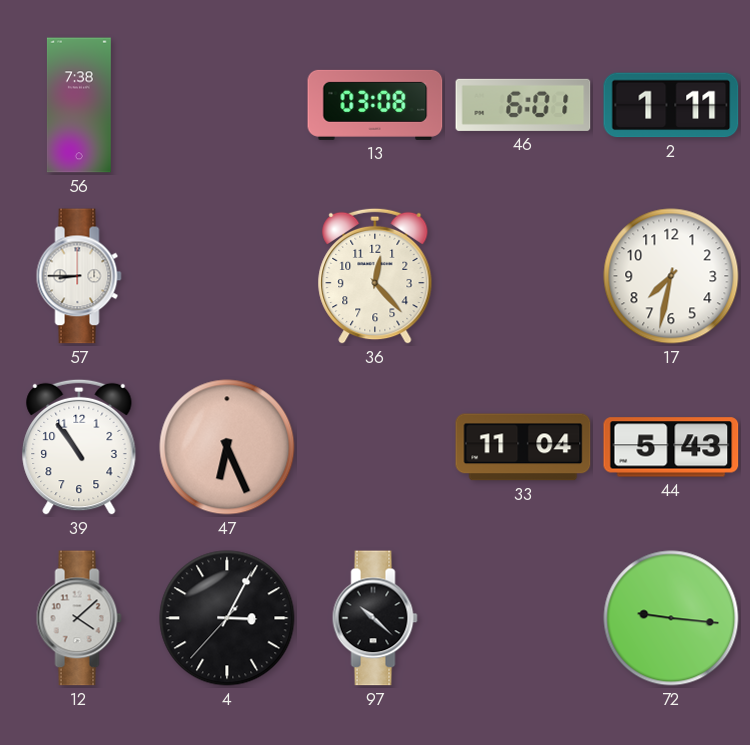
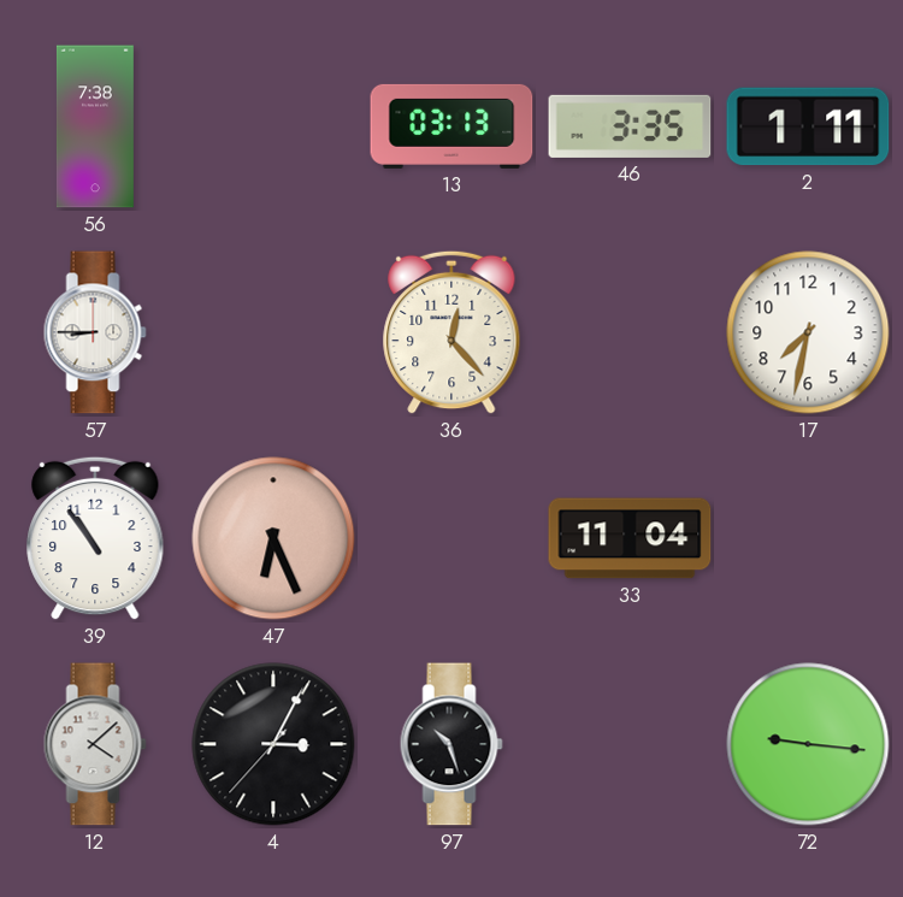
13: 03:08 -> 03:13 (451, 126)
46: 6:01 -> 3:35 (630, 126)
44: 5:43 -> none (671, 447)
97: 10:22 -> 10:27 (451, 744)
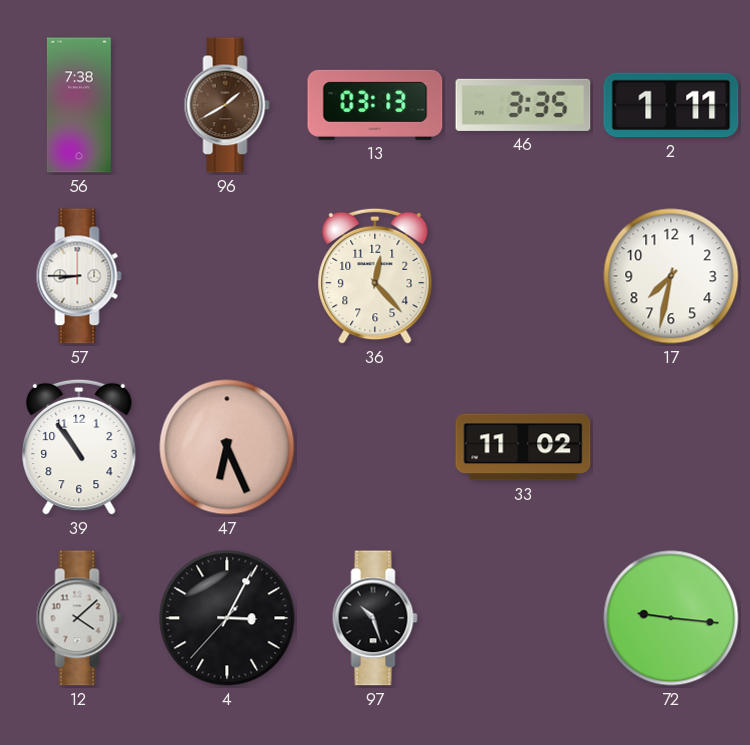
96: none -> 1:40 (227, 105)
33: 11:04 -> 11:02 (523, 447)
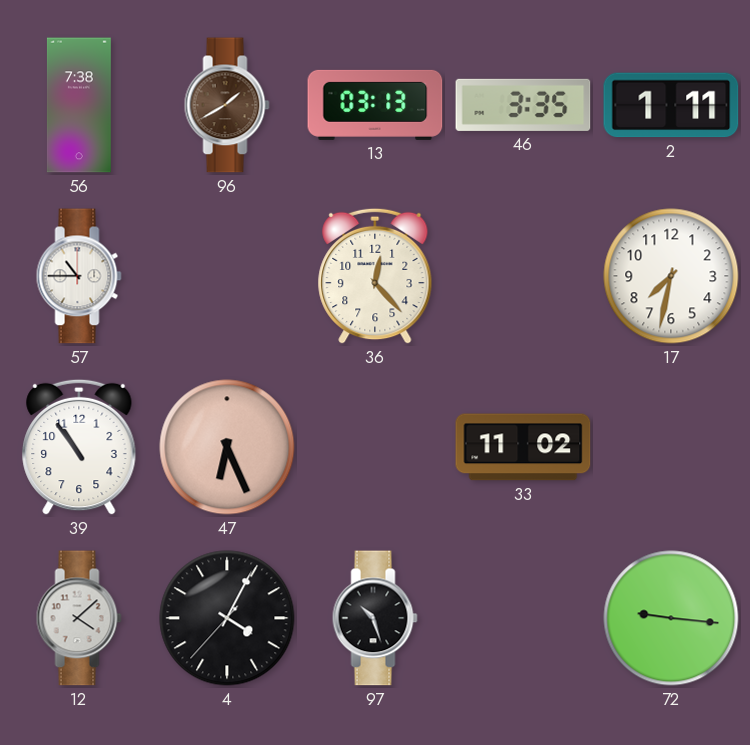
57: 8:45 -> 10:45 (79, 276)
4: 3:04 -> 4:04 (227, 618)
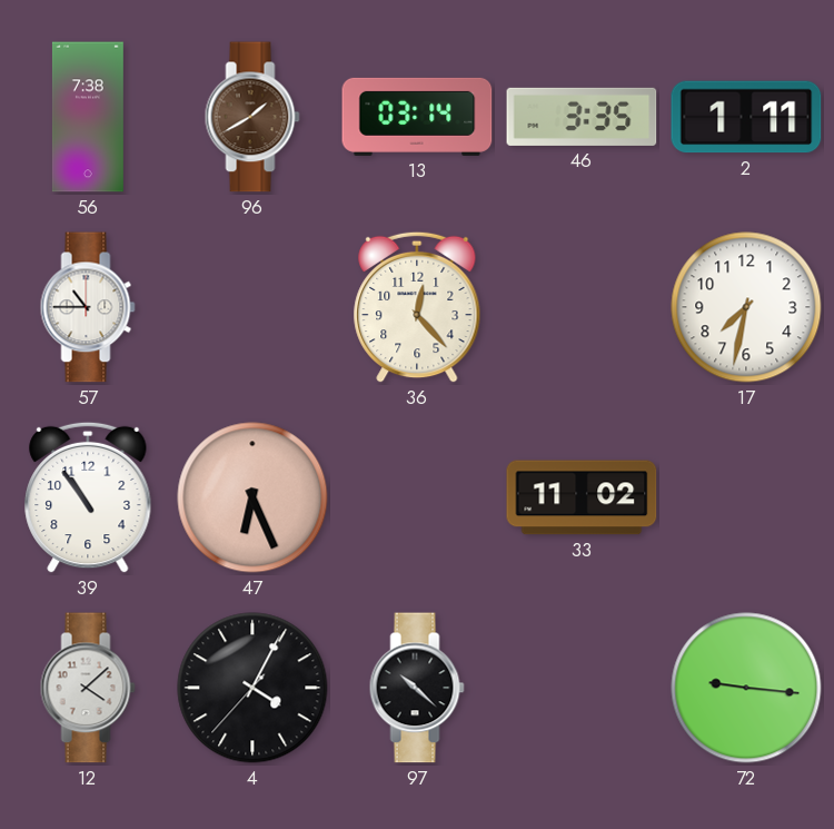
13: 03:13 -> 03:14 (417, 117)
97: 10:27 -> 10:22 (417, 688)
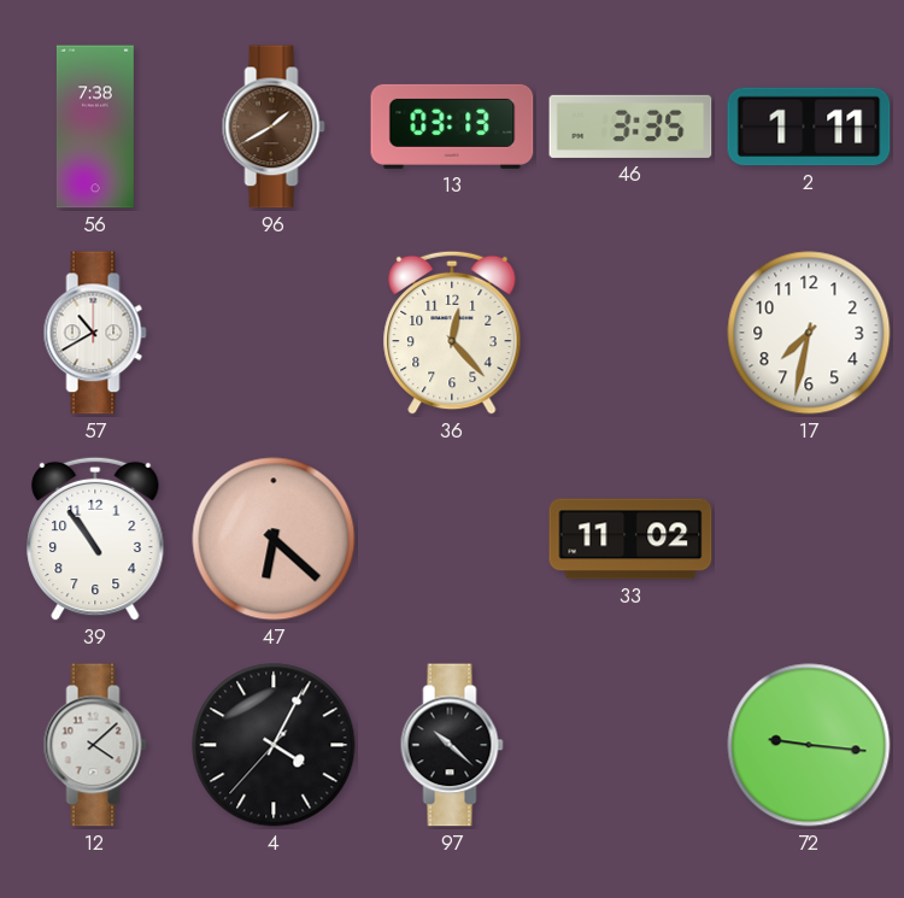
13: 03:14 -> 03:13 (452, 127)
57: 10:45 -> 10:40 (95, 333)
47: 6:26 -> 6:22 (274, 539)
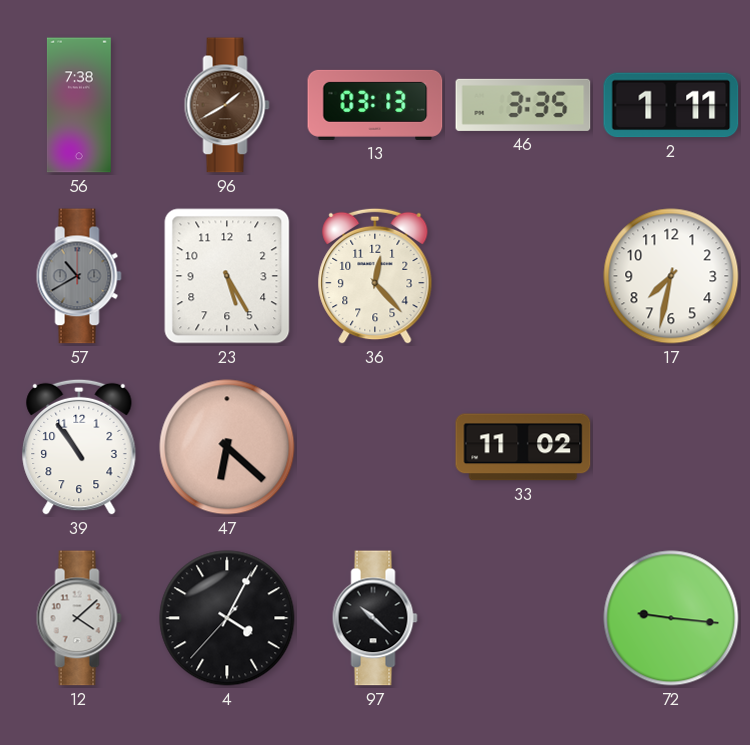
57 dial: white -> grey (79, 276)
23: none -> 5:25 (227, 276)
